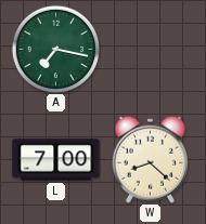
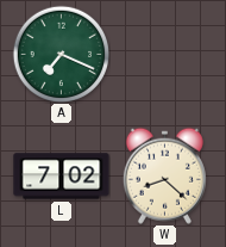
A: 7:17 -> 7:19 (61, 54)
L: 7:00 -> 7:02 (62, 177)
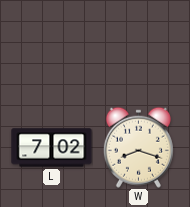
A: 7:19 -> none (61, 54)
W: 8:22 -> 8:18 (138, 147)
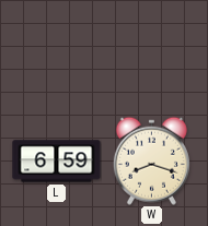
L: 7:02 -> 6:59 (57, 162)
